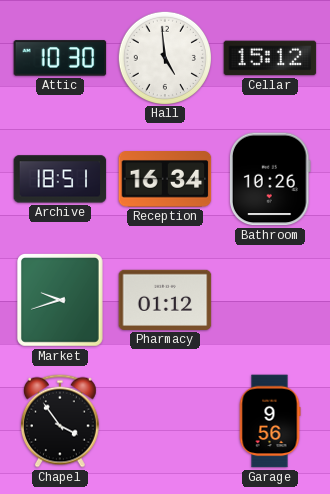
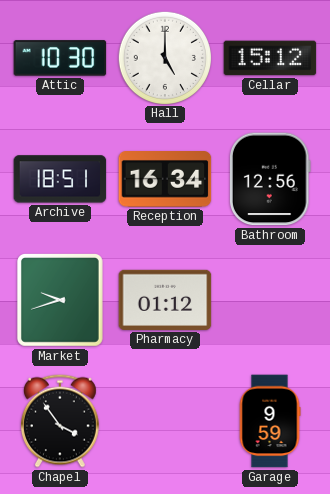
Hall: 4:59 -> 5:00 (164, 57)
Bathroom: 10:26 -> 12:56 (270, 179)
Garage: 9:56 -> 9:59 (270, 421)
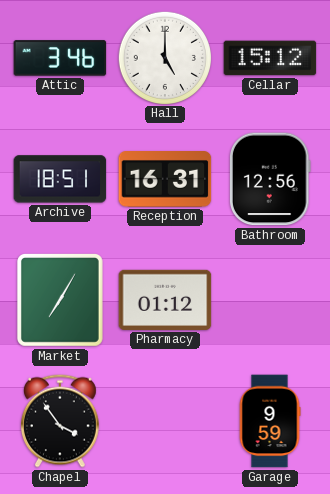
Attic: 10:30 -> 3:46 (60, 58)
Reception: 16:34 -> 16:31 (165, 180)
Market: 9:42 -> 7:05 (60, 301)
